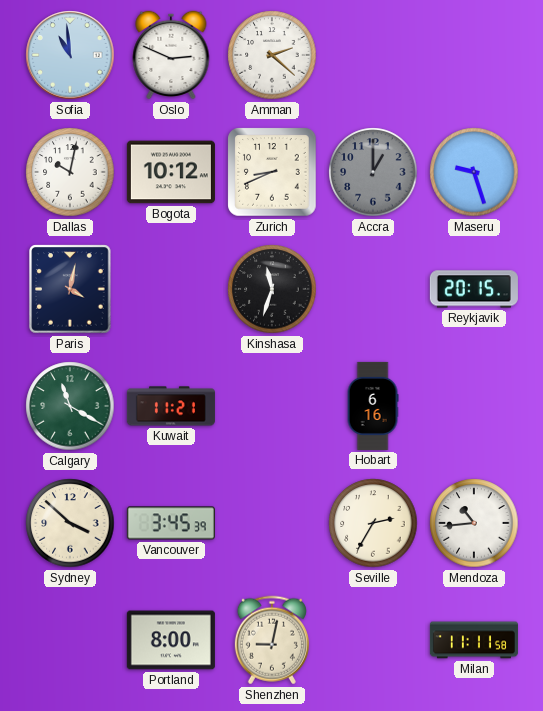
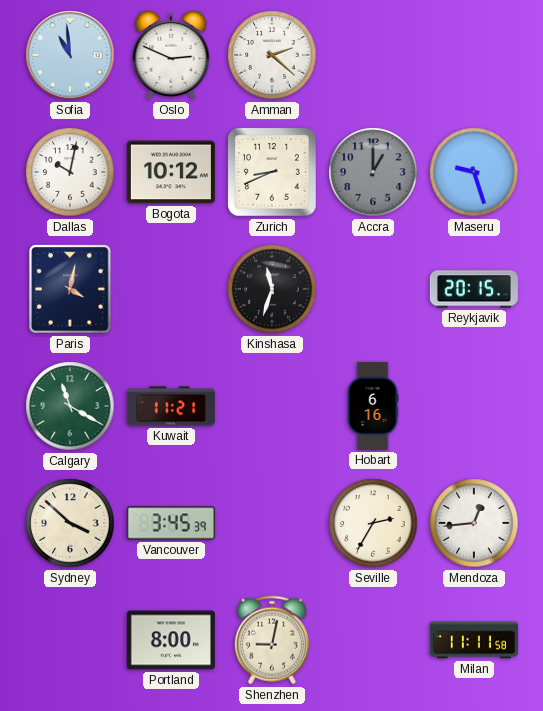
Mendoza: 10:44 -> 12:44 (474, 523)
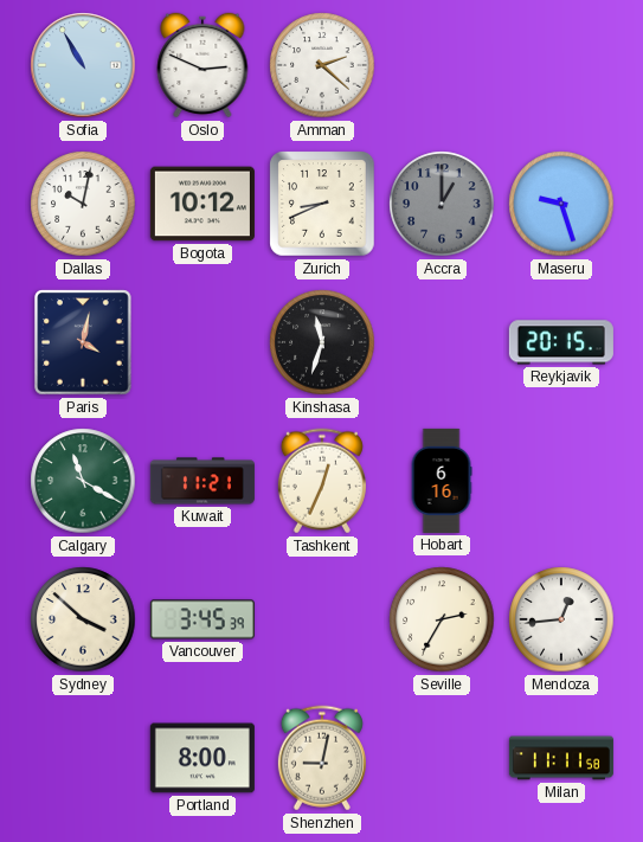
Sofia: 10:59 -> 10:55 (83, 65)
Tashkent: none -> 12:34 (322, 481)
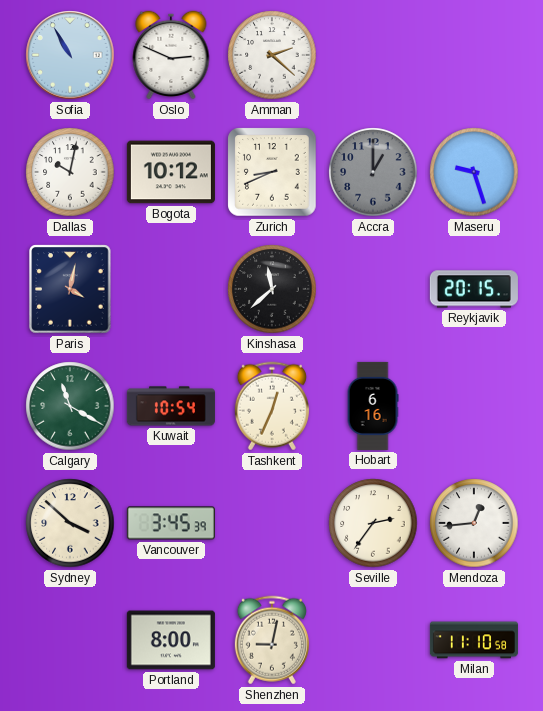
Kinshasa: 11:33 -> 11:38 (272, 289)
Kuwait: 11:21 -> 10:54 (171, 406)
Seville: 2:35 -> 2:36 (373, 523)
Milan: 11:11 -> 11:10 (474, 640)
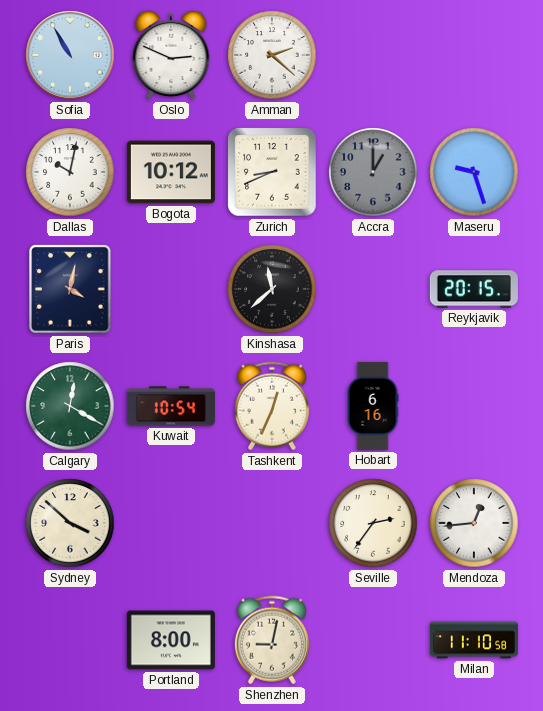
Calgary: 11:20 -> 12:20 (70, 406)
Vancouver: 3:45 -> none (171, 523)
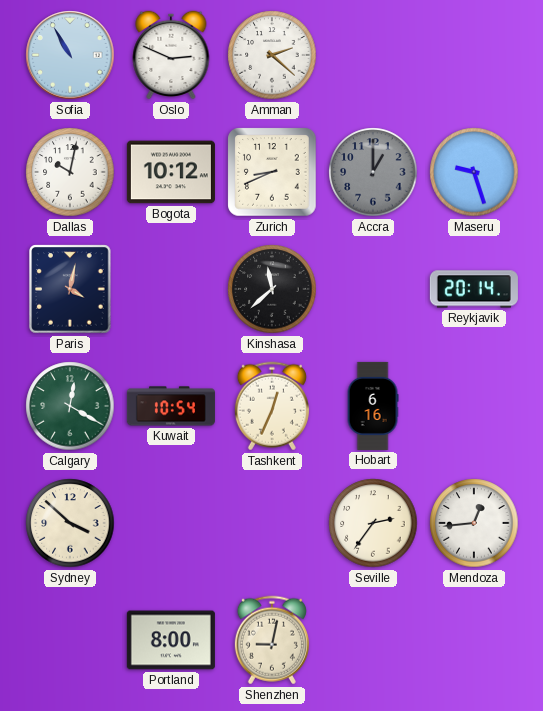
Reykjavik: 20:15 -> 20:14 (474, 289)
Milan: 11:10 -> none (474, 640)
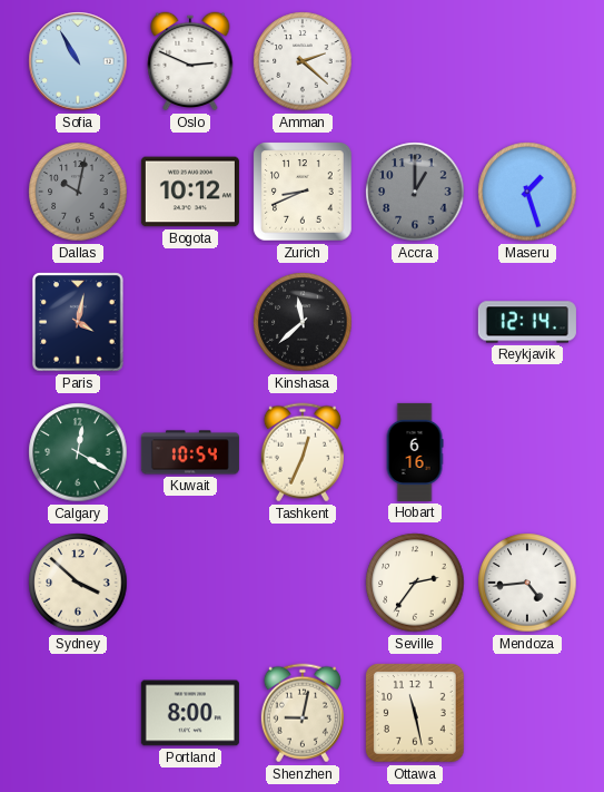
Dallas dial: white -> grey (78, 192)
Maseru: 9:27 -> 1:27 (527, 192)
Reykjavik: 20:14 -> 12:14 (527, 322)
Mendoza: 12:44 -> 4:44 (527, 583)
Ottawa: none -> 11:28 (415, 713)
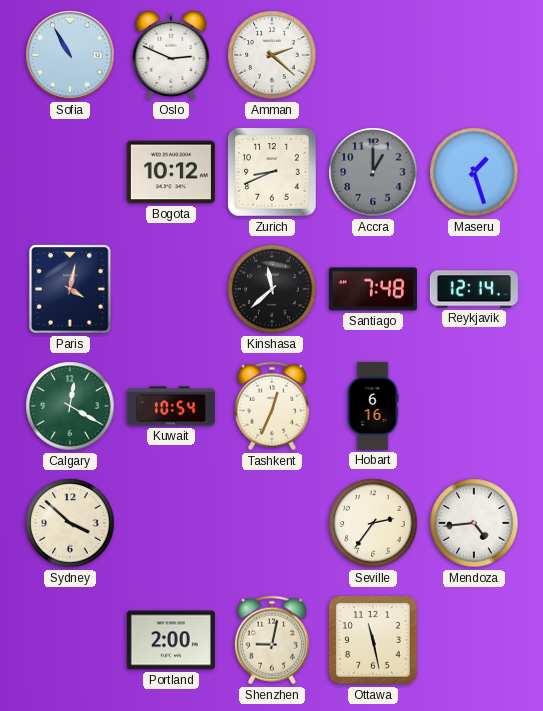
Dallas: 10:02 -> none (78, 192)
Santiago: none -> 7:48 (373, 289)
Portland: 8:00 -> 2:00 (171, 640)
